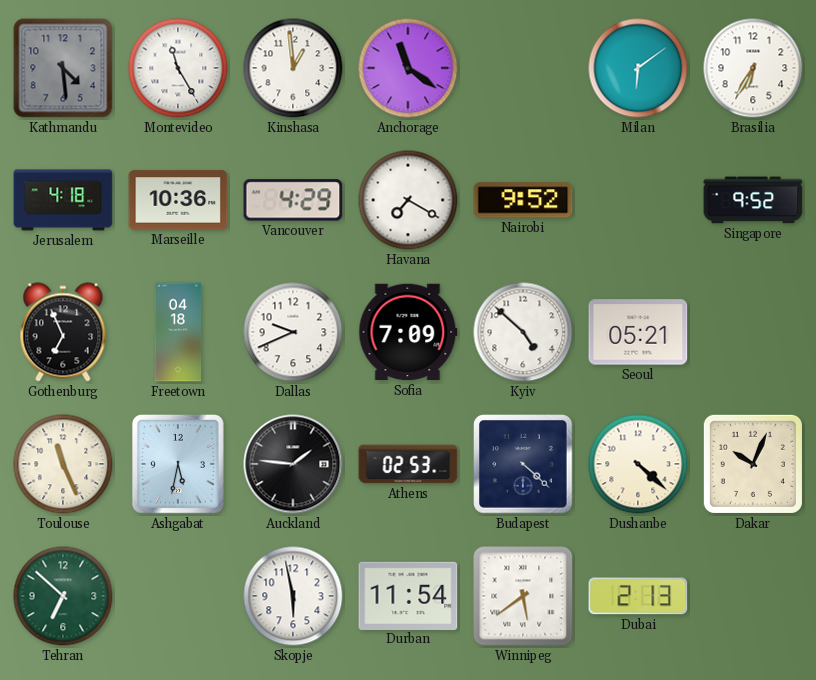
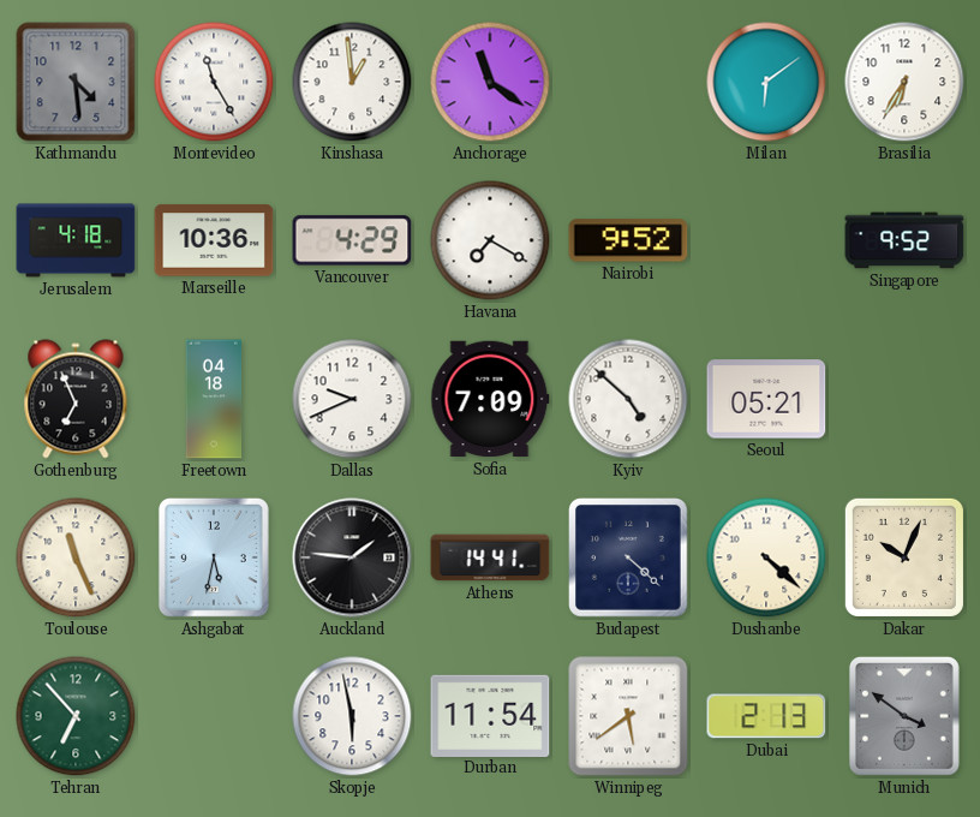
Athens: 02:53 -> 14:41 (490, 557)
Tehran: 6:52 -> 6:53 (76, 716)
Munich: none -> 3:51 (904, 716)
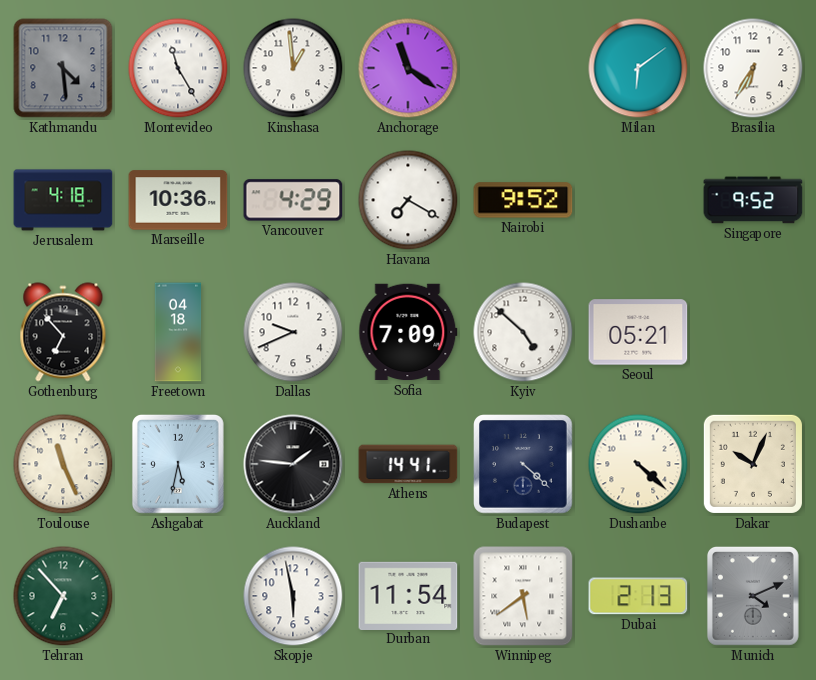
Gothenburg: 6:56 -> 6:53 (63, 332)
Munich: 3:51 -> 4:11 (753, 596)
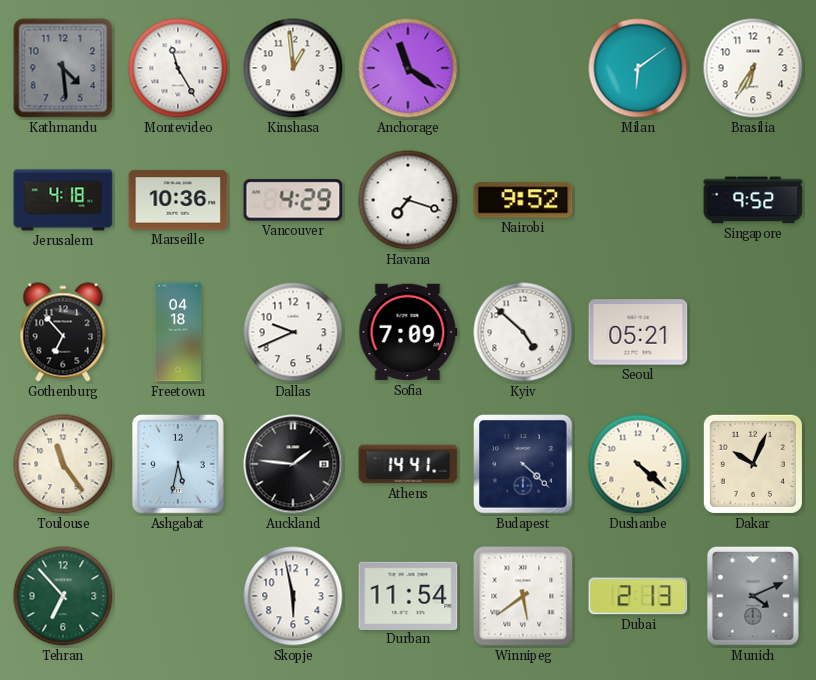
Havana: 7:20 -> 7:18 (408, 200)
Toulouse: 11:26 -> 11:24 (63, 464)
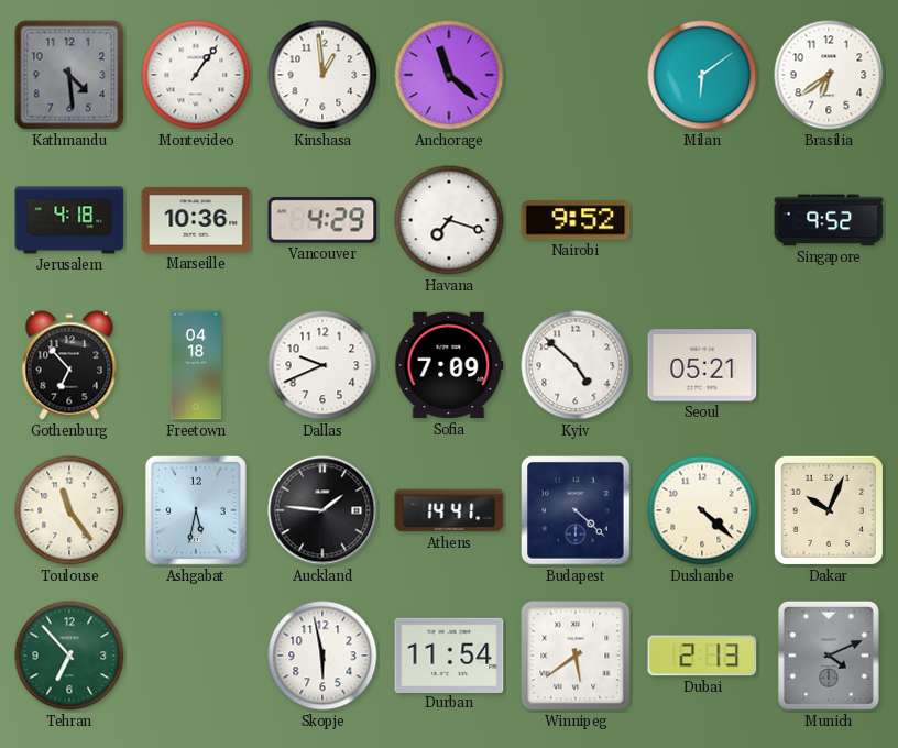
Montevideo: 11:25 -> 1:06 (196, 75)
Anchorage: 11:21 -> 11:22 (449, 75)
Brasilia: 6:35 -> 6:39 (829, 75)
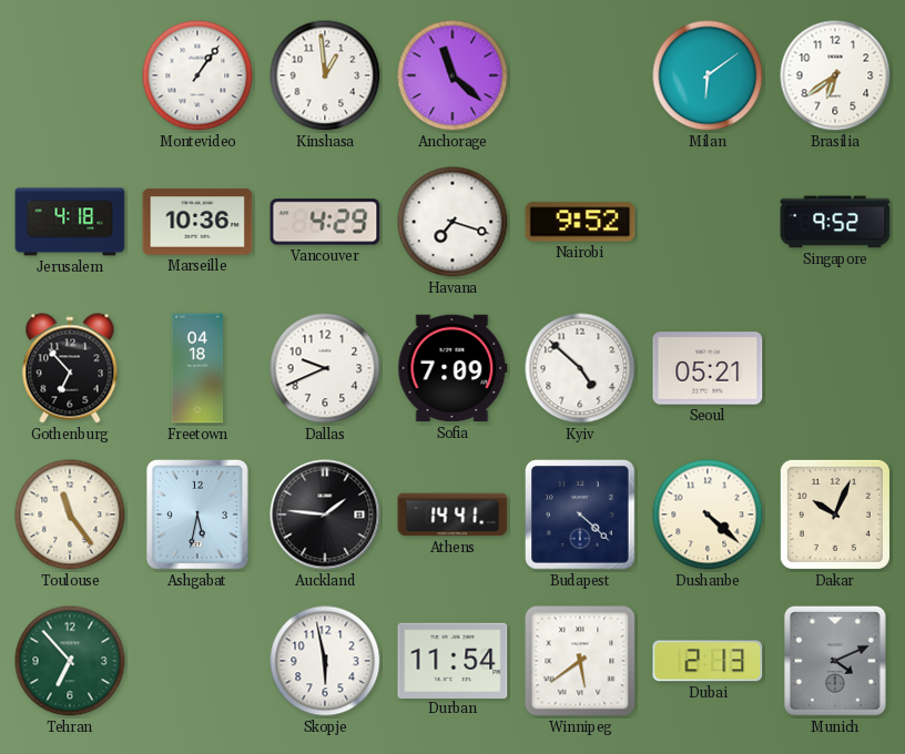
Kathmandu: 4:29 -> none (69, 75)
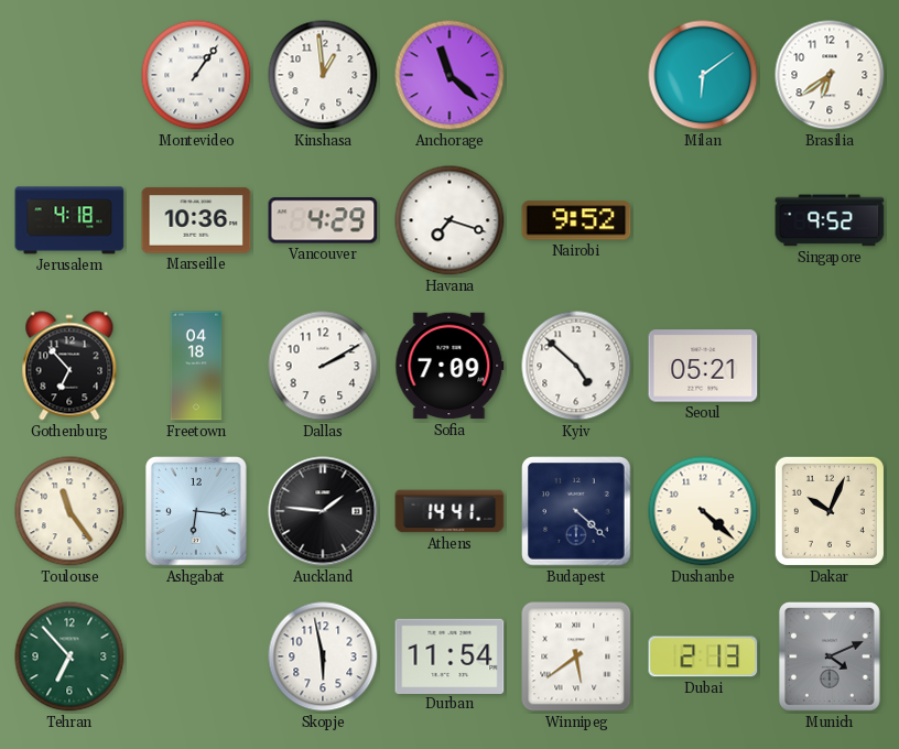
Dallas: 9:41 -> 2:10 (323, 366)
Ashgabat: 5:32 -> 6:16 (196, 511)
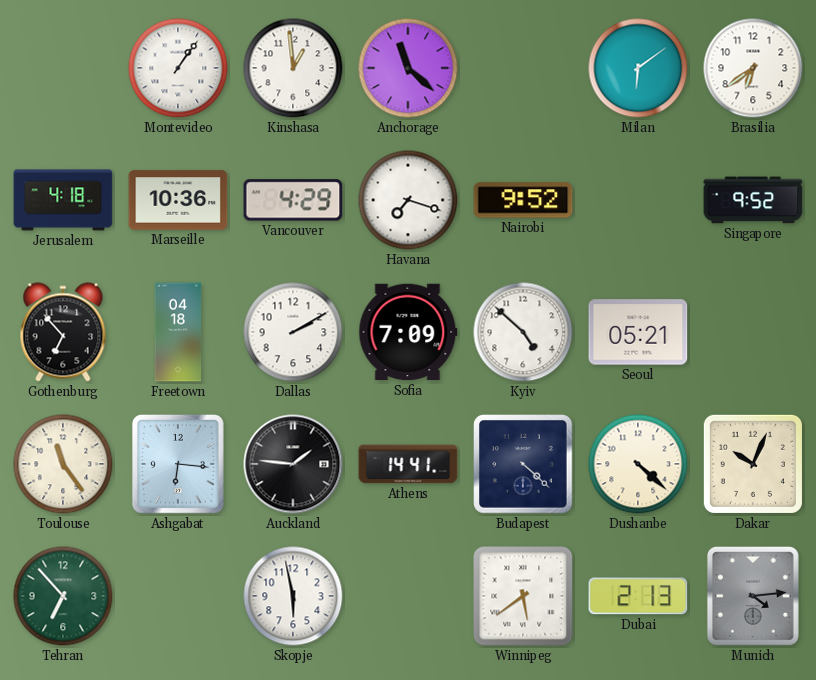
Durban: 11:54 -> none (450, 655)
Munich: 4:11 -> 4:14 (753, 596)
